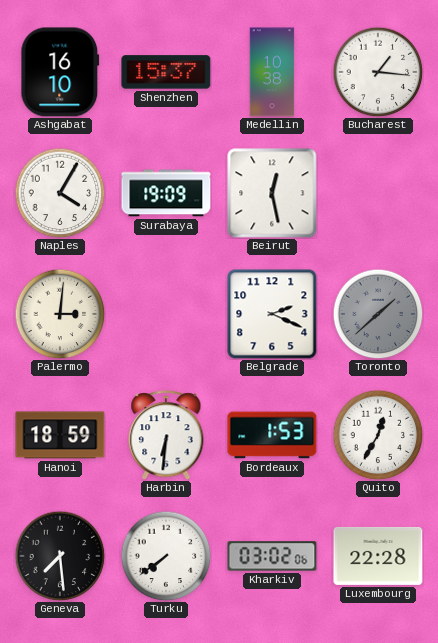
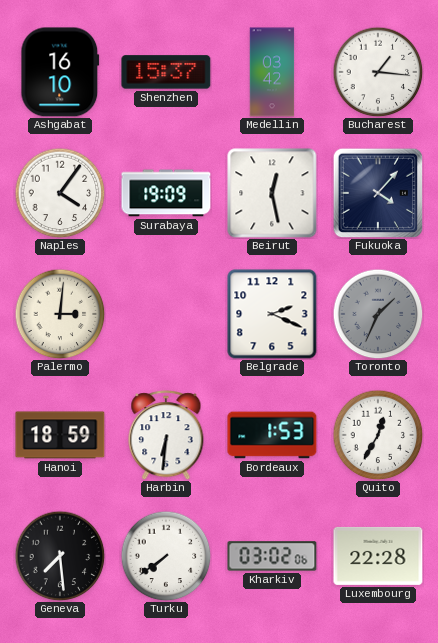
Medellin: 10:38 -> 03:42 (272, 72)
Naples: 4:05 -> 4:06 (60, 193)
Fukuoka: none -> 4:07 (378, 193)
Toronto: 1:38 -> 1:34 (378, 314)
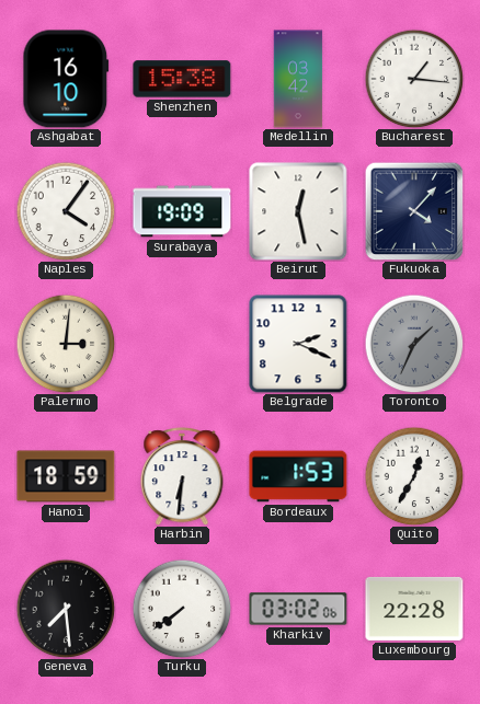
Shenzhen: 15:37 -> 15:38 (182, 79)
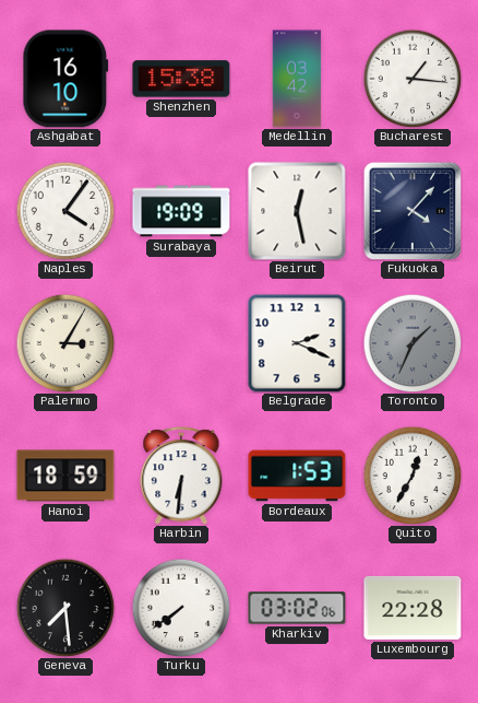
Palermo: 3:01 -> 3:05 (65, 343)
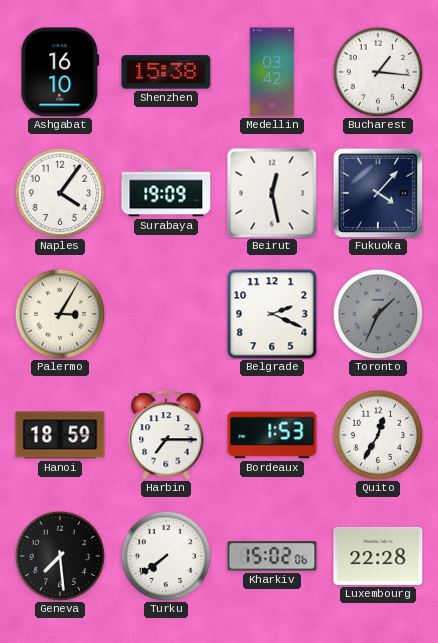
Harbin: 6:31 -> 7:15 (166, 435)
Kharkiv: 03:02 -> 15:02 (272, 556)
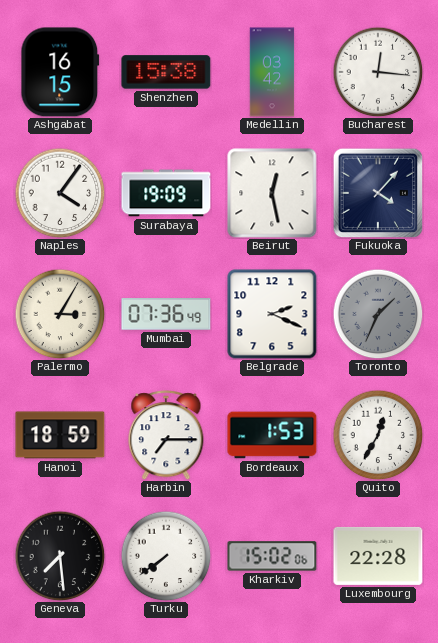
Ashgabat: 16:10 -> 16:15 (60, 72)
Bucharest: 1:16 -> 12:16 (378, 72)
Mumbai: none -> 07:36 (166, 314)
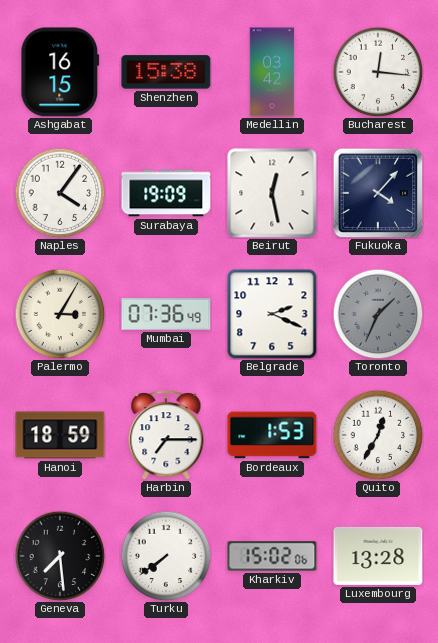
Luxembourg: 22:28 -> 13:28 (378, 556)
